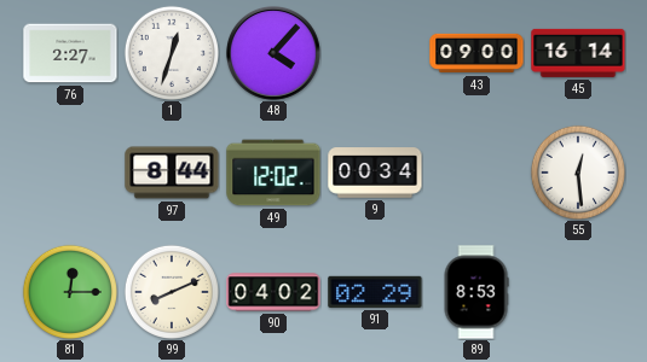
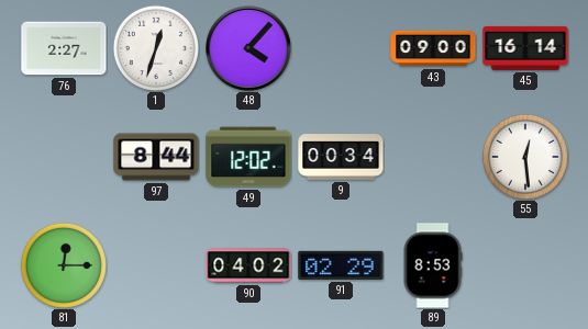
99: 8:11 -> none (172, 292)
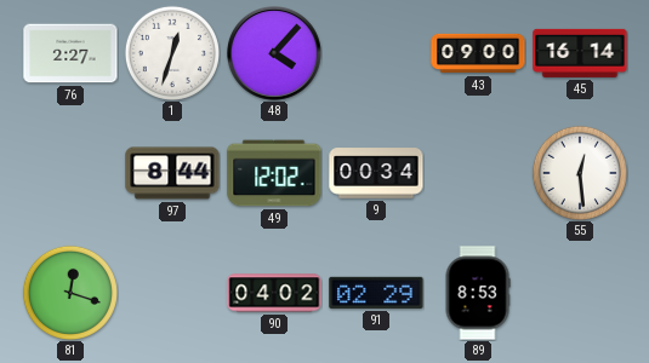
81: 12:15 -> 12:18 (70, 293)
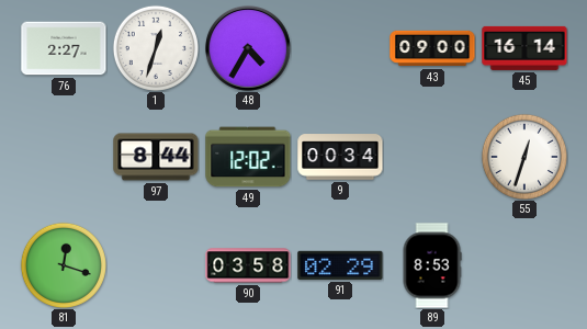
48: 4:07 -> 4:35 (249, 49)
55: 12:29 -> 12:33 (524, 157)
90: 04:02 -> 03:58 (248, 265)
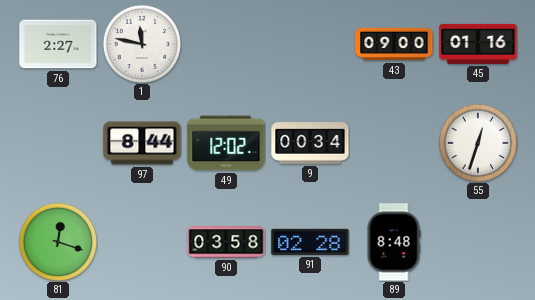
1: 12:33 -> 11:47 (142, 44)
48: 4:35 -> none (249, 49)
45: 16:14 -> 01:16 (478, 44)
91: 02:29 -> 02:28 (310, 242)
89: 8:53 -> 8:48 (394, 242)
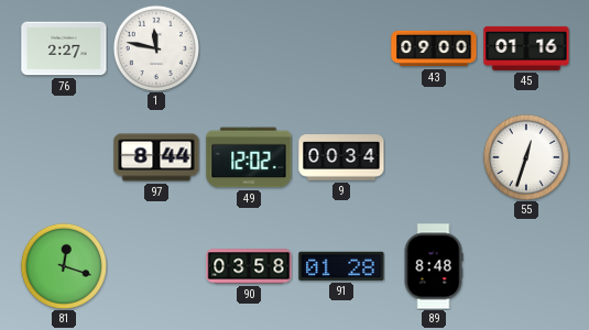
91: 02:28 -> 01:28 (341, 266)
